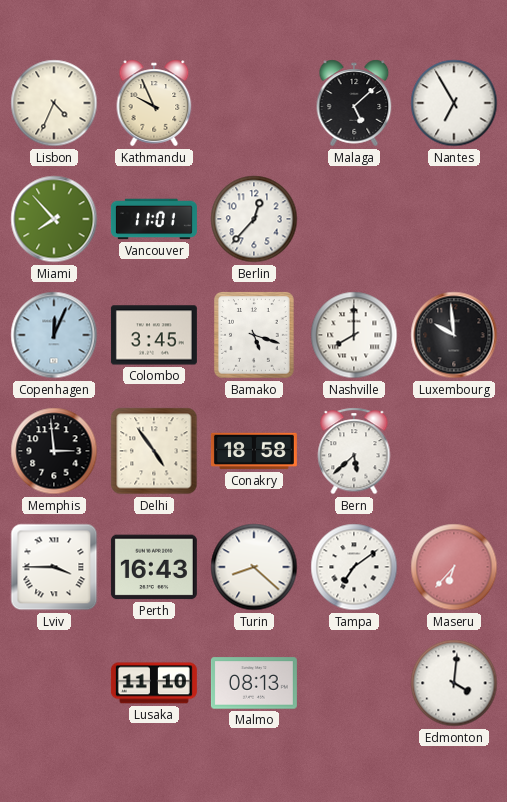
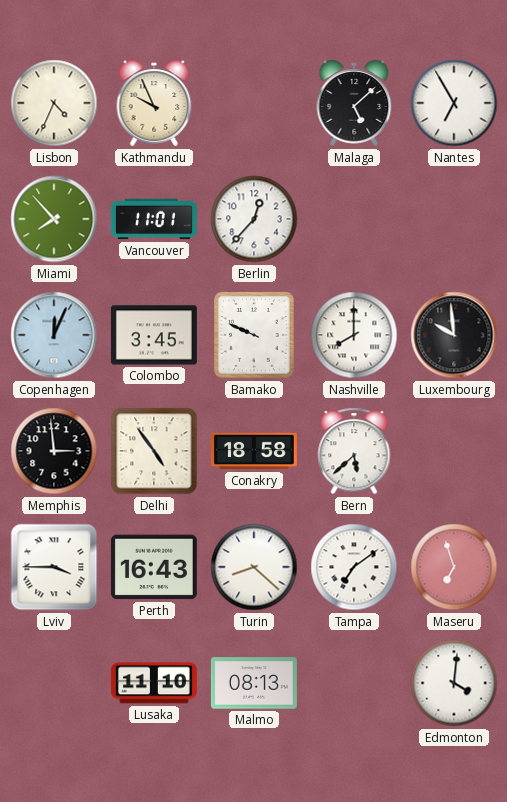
Bamako: 5:18 -> 9:49 (255, 336)
Maseru: 6:37 -> 6:57 (454, 567)
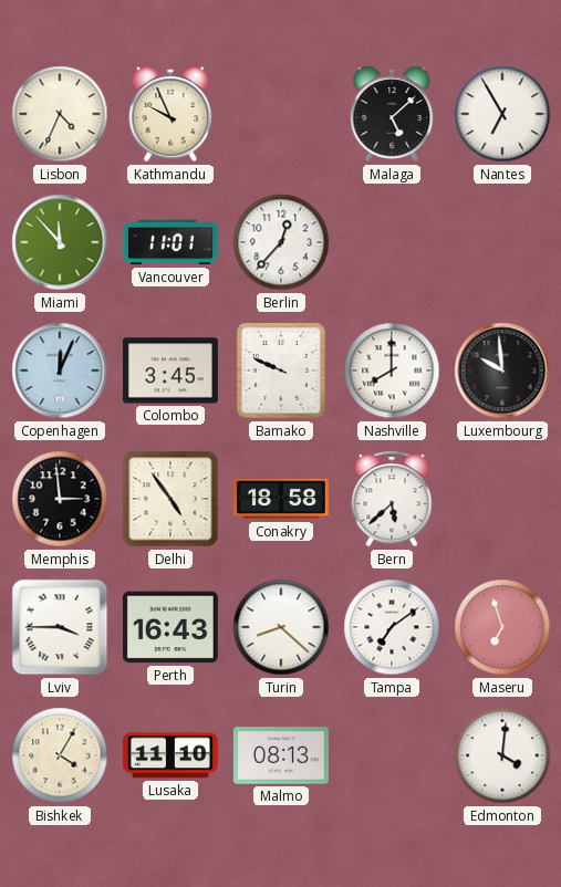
Miami: 7:53 -> 11:53 (60, 242)
Bishkek: none -> 4:05 (60, 755)
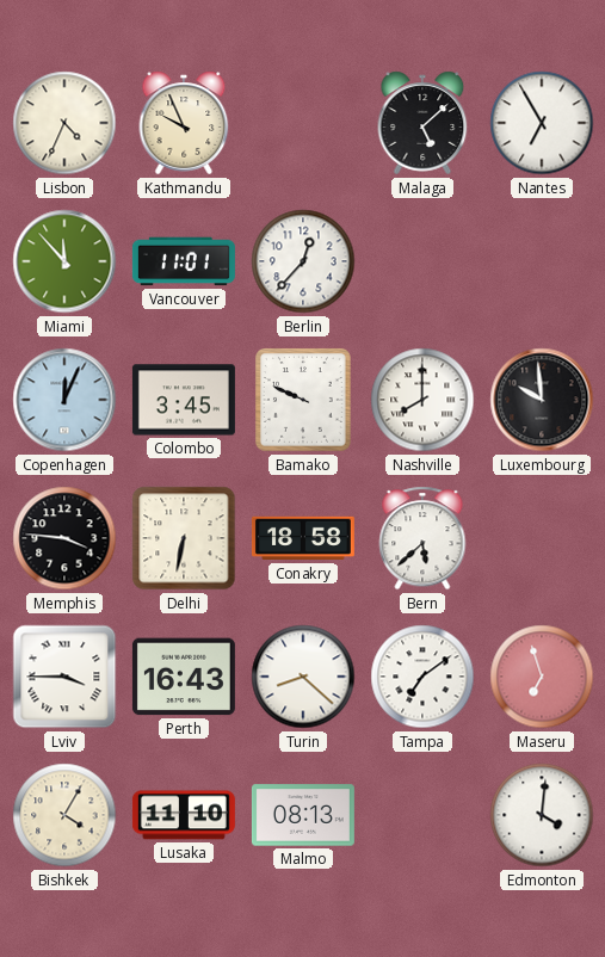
Memphis: 2:59 -> 3:46 (64, 538)
Delhi: 4:54 -> 6:32 (184, 538)
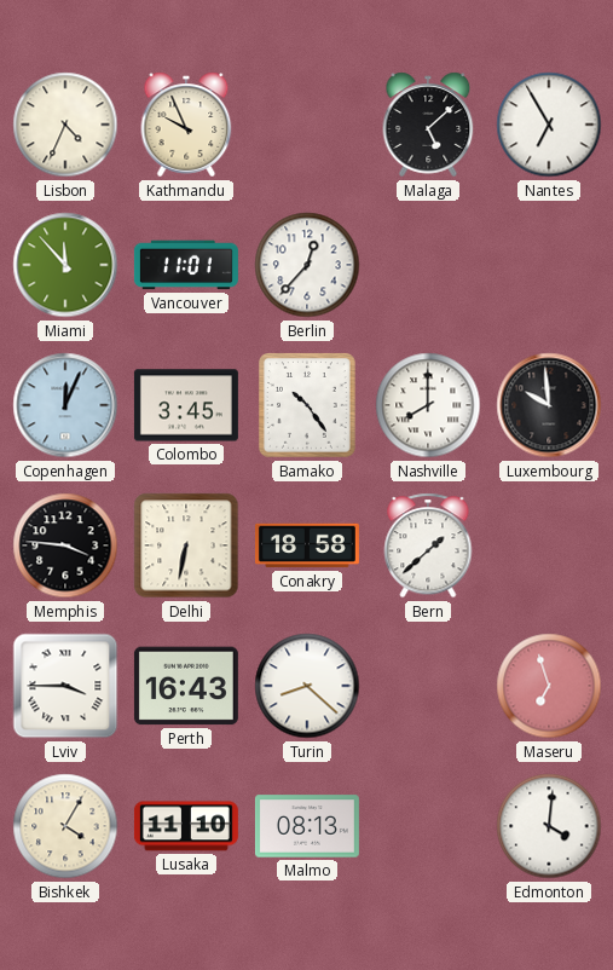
Bamako: 9:49 -> 10:24 (308, 406)
Bern: 5:38 -> 1:38 (428, 545)
Tampa: 7:09 -> none (422, 677)
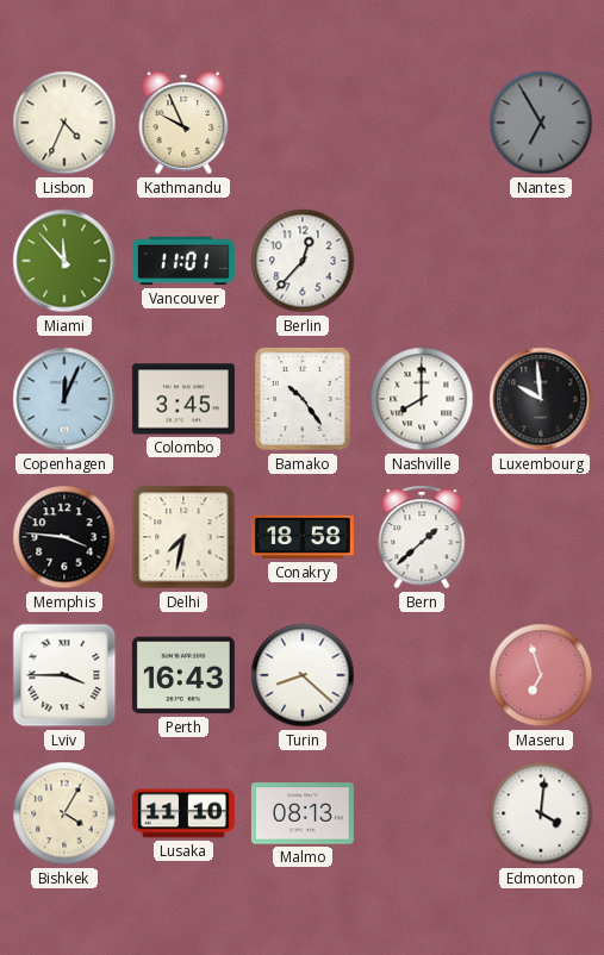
Malaga: 5:08 -> none (428, 125)
Nantes dial: white -> grey (541, 123)
Delhi: 6:32 -> 7:32 (183, 537)
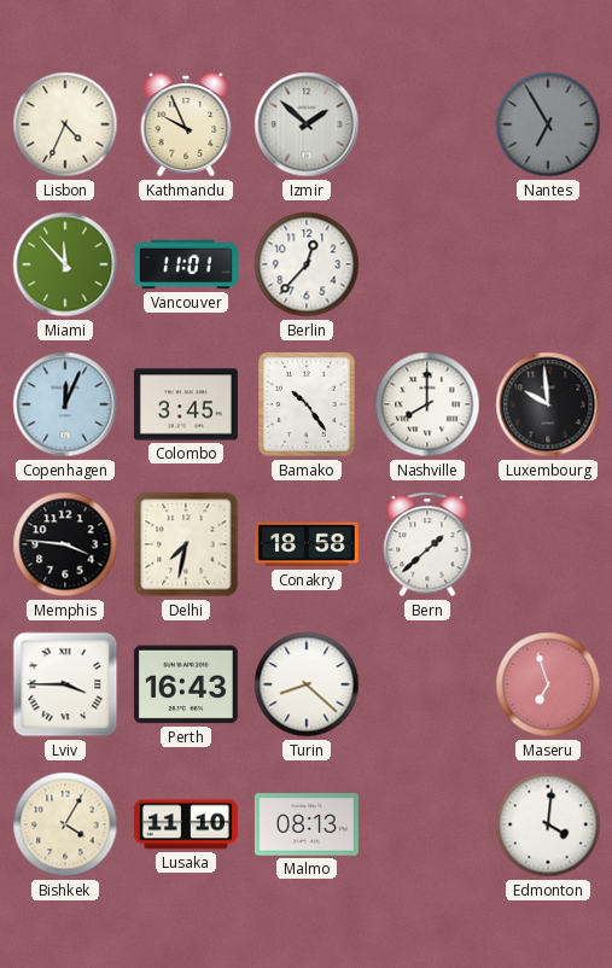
Izmir: none -> 1:52 (307, 124)
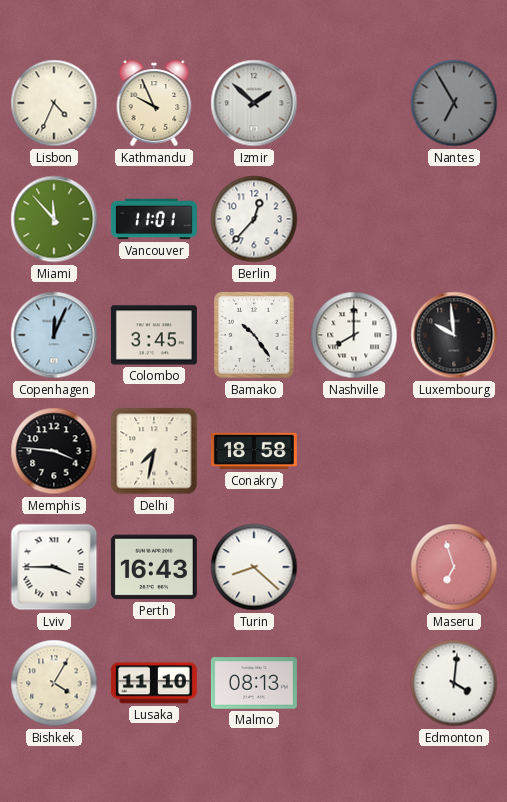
Bern: 1:38 -> none (427, 544)
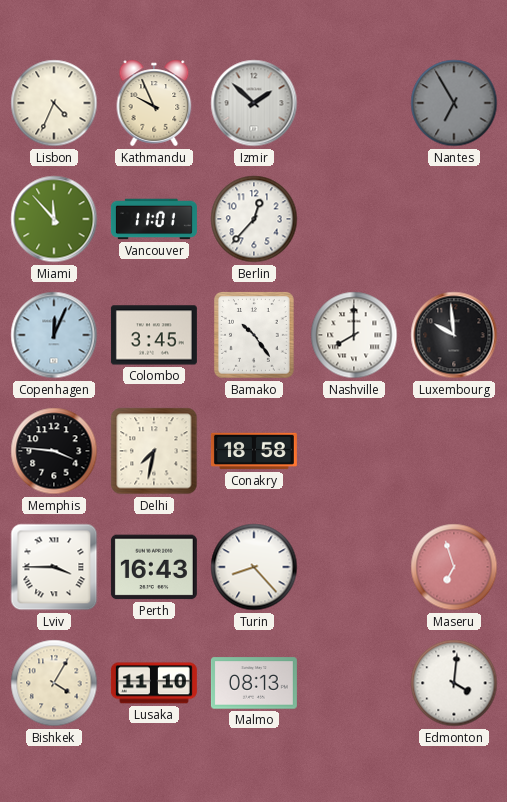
Turin: 8:22 -> 8:23 (254, 567)
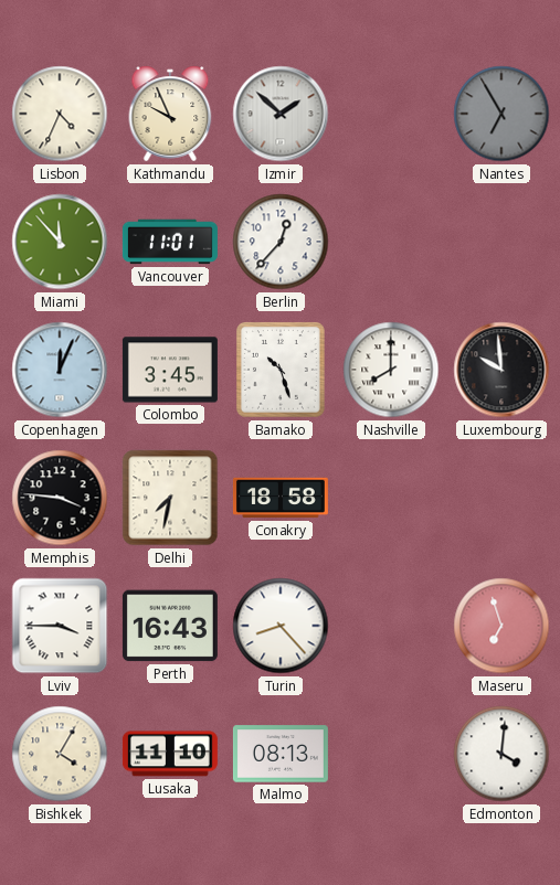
Bamako: 10:24 -> 10:27 (282, 371)
